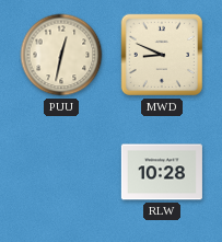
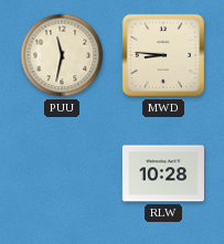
PUU: 12:32 -> 11:32 (62, 55)
MWD: 8:49 -> 8:46 (163, 55)
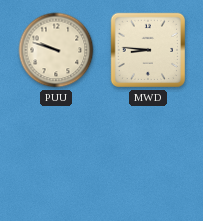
PUU: 11:32 -> 9:48 (56, 50)
RLW: 10:28 -> none (163, 173)
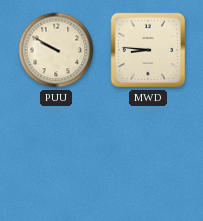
PUU: 9:48 -> 9:50 (56, 50)
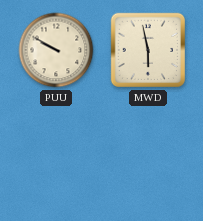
MWD: 8:46 -> 5:58 (148, 50)
